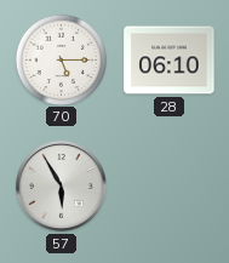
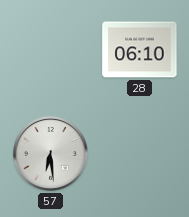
70: 5:15 -> none (61, 59)
57: 5:55 -> 6:29 (51, 154)
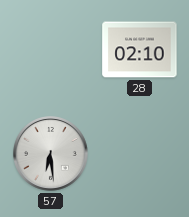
28: 06:10 -> 02:10 (140, 50)
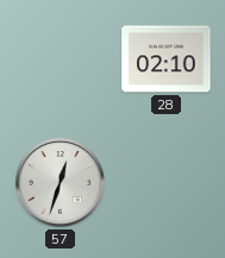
57: 6:29 -> 12:33 (61, 183)
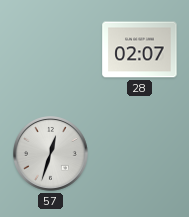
28: 02:10 -> 02:07 (140, 50)
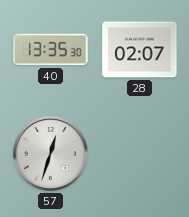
40: none -> 13:35 (51, 50)
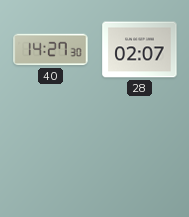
40: 13:35 -> 14:27 (51, 50)
57: 12:33 -> none (51, 154)
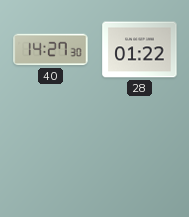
28: 02:07 -> 01:22 (140, 50)
